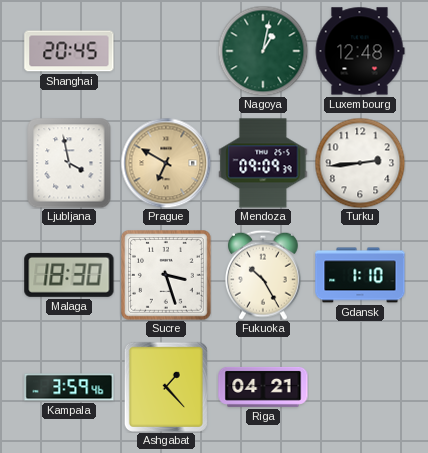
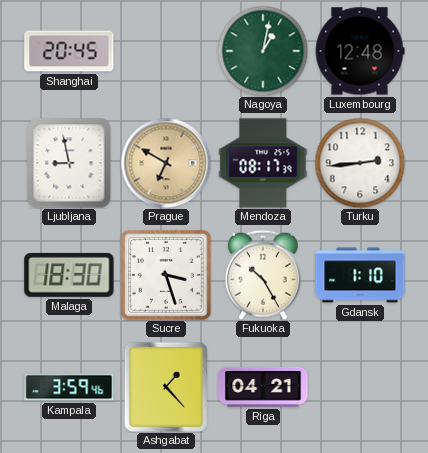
Ljubljana: 3:58 -> 8:58 (69, 163)
Mendoza: 09:09 -> 08:17 (263, 163)
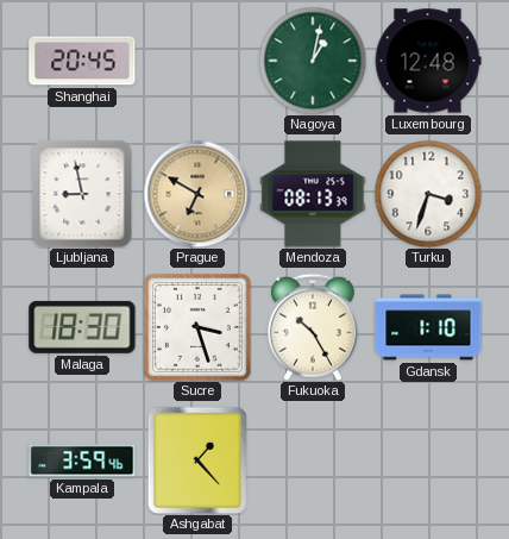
Mendoza: 08:17 -> 08:13 (313, 194)
Turku: 2:44 -> 3:33 (428, 194)
Riga: 04:21 -> none (263, 387)
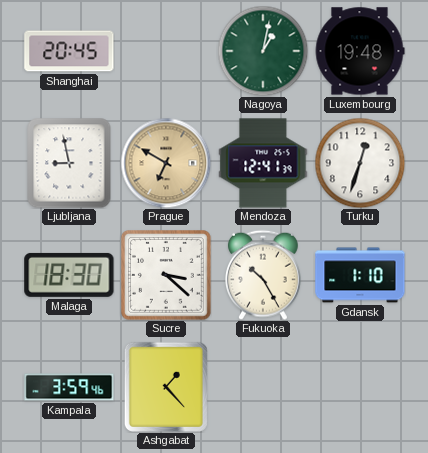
Luxembourg: 12:48 -> 19:48 (360, 51)
Mendoza: 08:13 -> 12:41 (263, 163)
Turku: 3:33 -> 12:33 (360, 163)
Sucre: 3:27 -> 3:22 (167, 276)
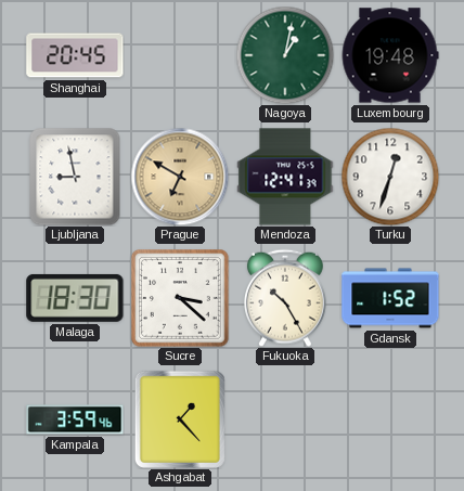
Gdansk: 1:10 -> 1:52 (390, 298)
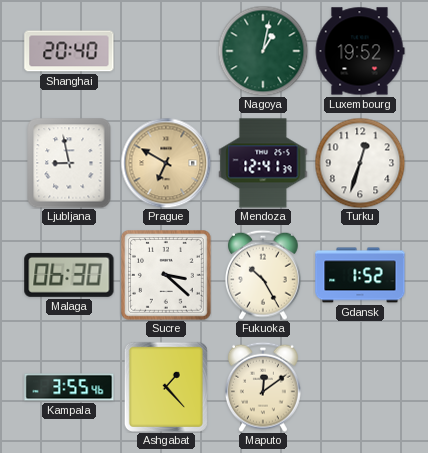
Shanghai: 20:45 -> 20:40 (69, 51)
Luxembourg: 19:48 -> 19:52 (360, 51)
Malaga: 18:30 -> 06:30 (69, 275)
Kampala: 3:59 -> 3:55 (69, 387)
Maputo: none -> 12:09 (263, 387)
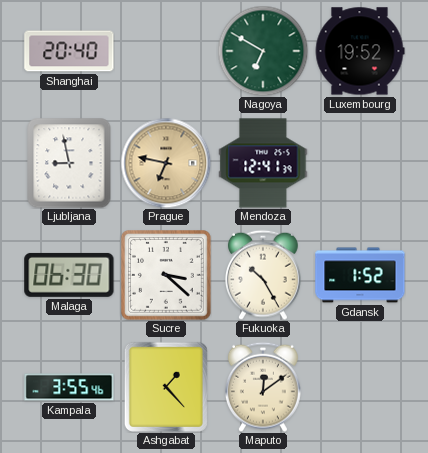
Nagoya: 1:02 -> 6:50 (263, 51)
Prague: 6:50 -> 6:47 (166, 163)
Turku: 12:33 -> none (360, 163)
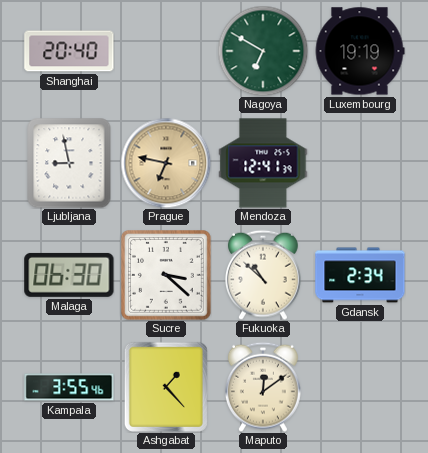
Luxembourg: 19:52 -> 19:19 (360, 51)
Fukuoka: 10:25 -> 10:52 (263, 275)
Gdansk: 1:52 -> 2:34 (360, 275)
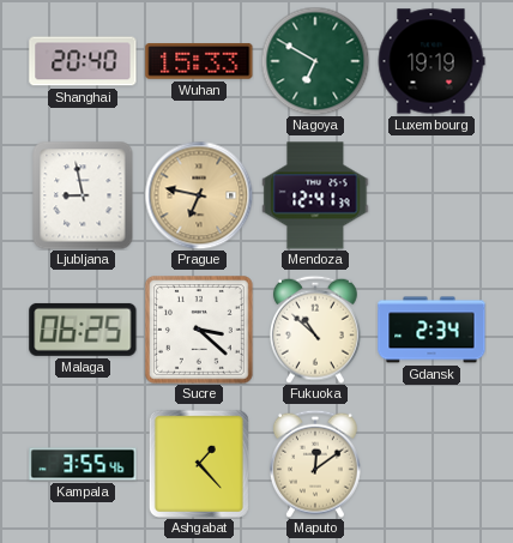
Wuhan: none -> 15:33 (199, 62)
Malaga: 06:30 -> 06:25 (83, 330)
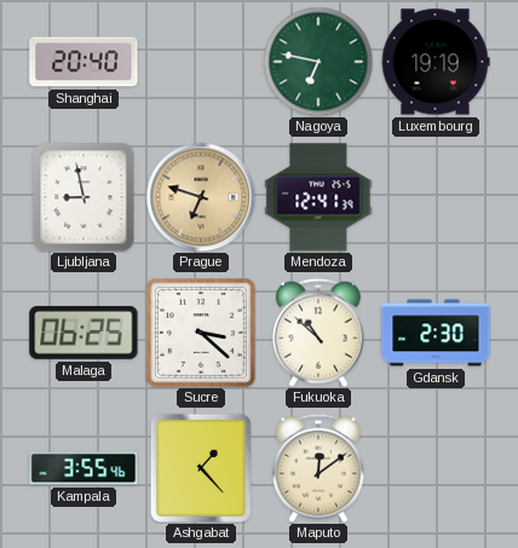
Wuhan: 15:33 -> none (199, 62)
Nagoya: 6:50 -> 6:47 (318, 62)
Prague: 6:47 -> 6:48 (201, 197)
Gdansk: 2:34 -> 2:30 (436, 333)
